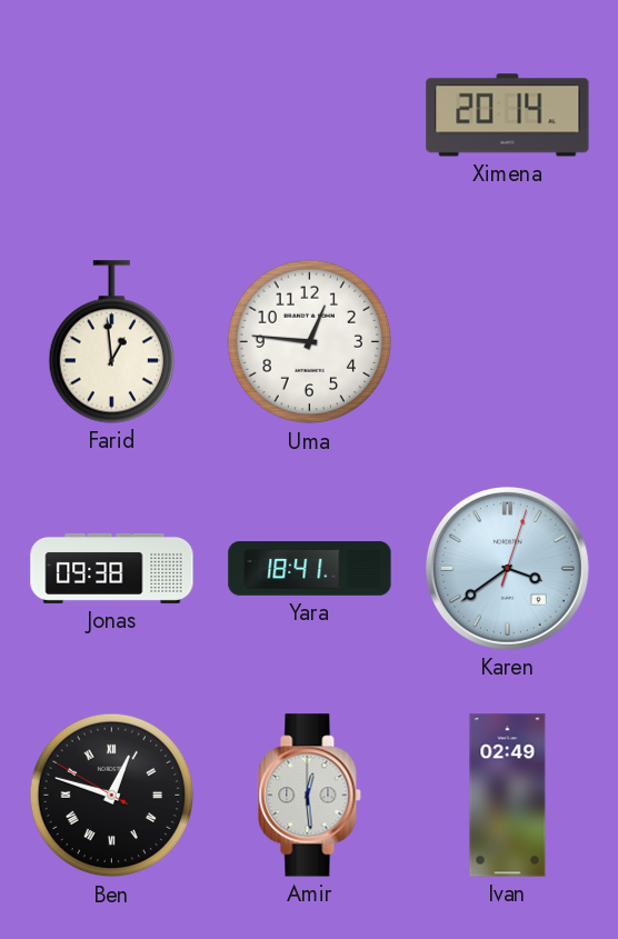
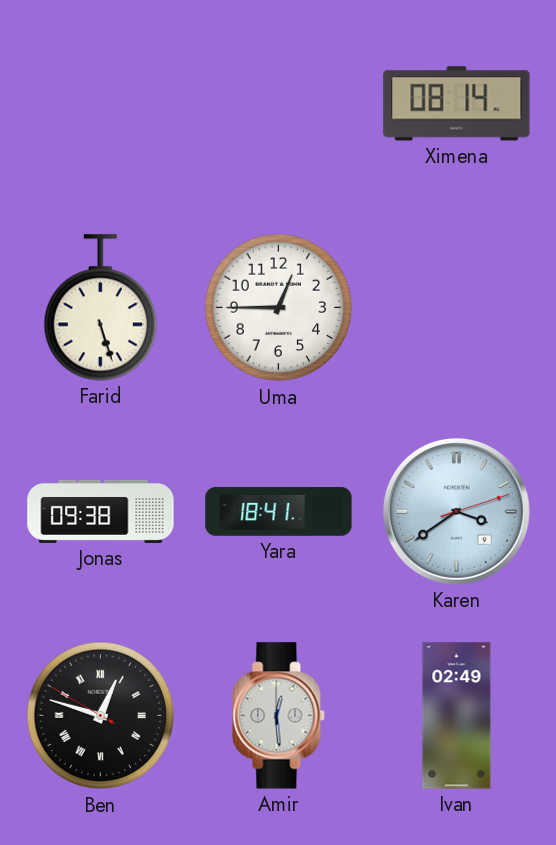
Ximena: 20:14 -> 08:14 (457, 104)
Farid: 12:59 -> 5:27 (101, 308)
Uma: 12:46 -> 12:45 (279, 308)
Karen: 3:39:03 -> 3:39:12 (456, 511)
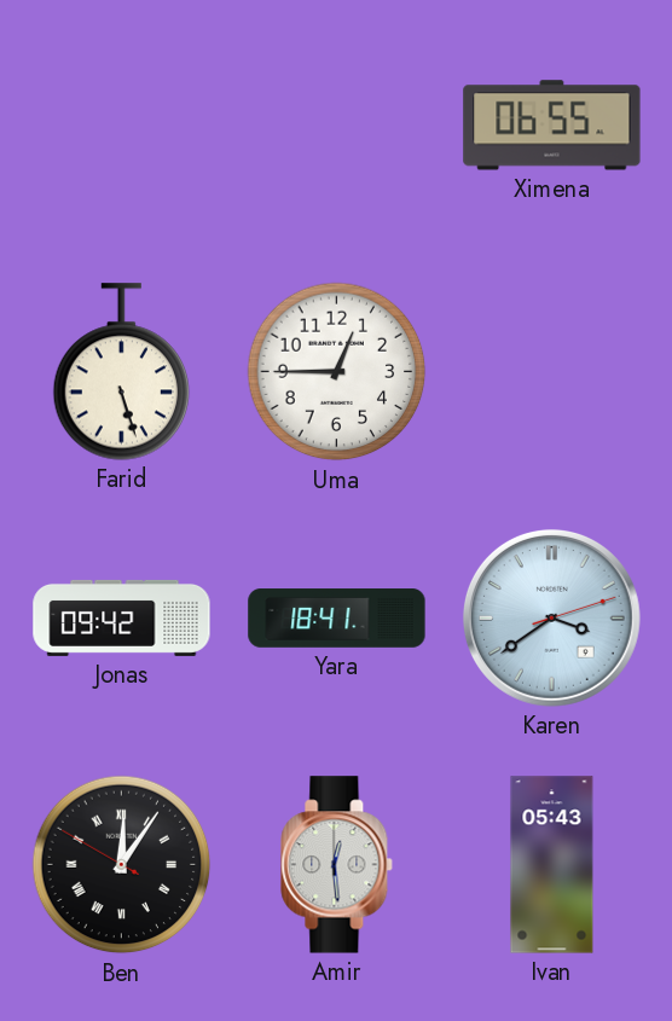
Ximena: 08:14 -> 06:55 (552, 126)
Jonas: 09:38 -> 09:42 (122, 617)
Ben: 12:47 -> 12:05 (122, 865)
Ivan: 02:49 -> 05:43 (552, 865)
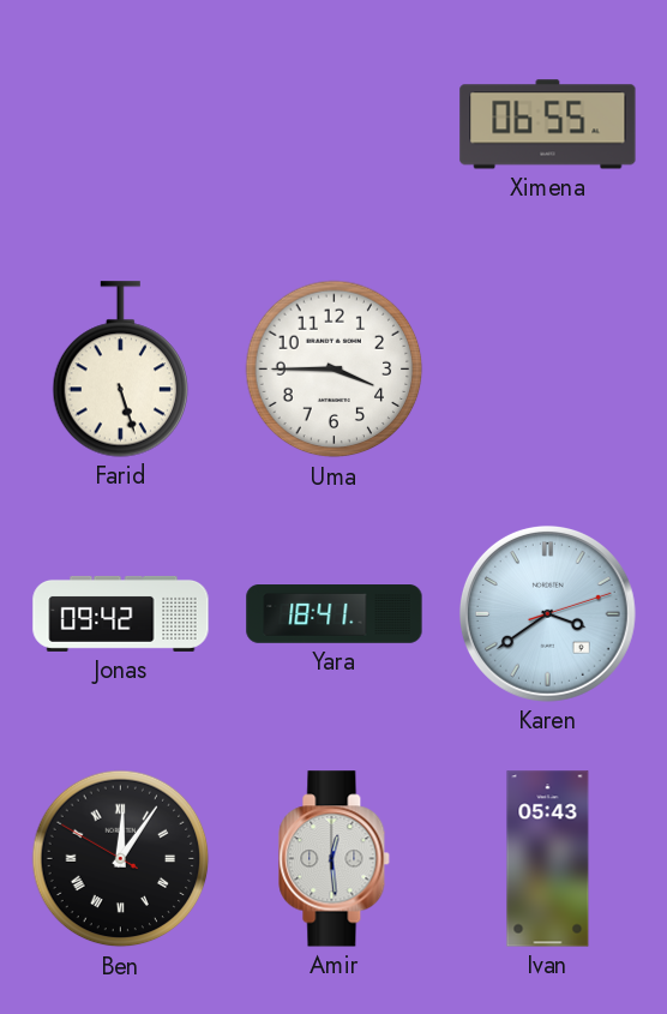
Uma: 12:45 -> 3:45 (335, 370)
